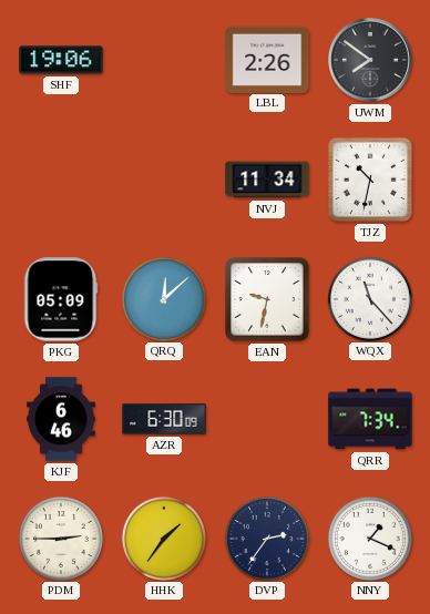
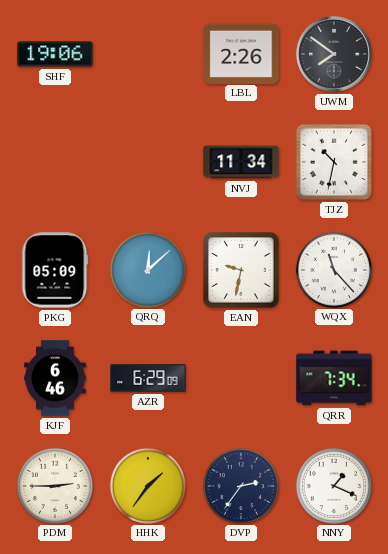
AZR: 6:30 -> 6:29 (148, 378)
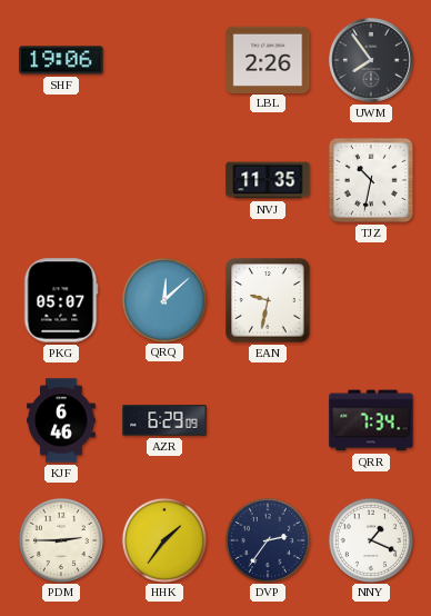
UWM: 7:51 -> 7:54 (372, 61)
NVJ: 11:34 -> 11:35 (268, 180)
PKG: 05:09 -> 05:07 (61, 300)
WQX: 11:23 -> none (333, 269)
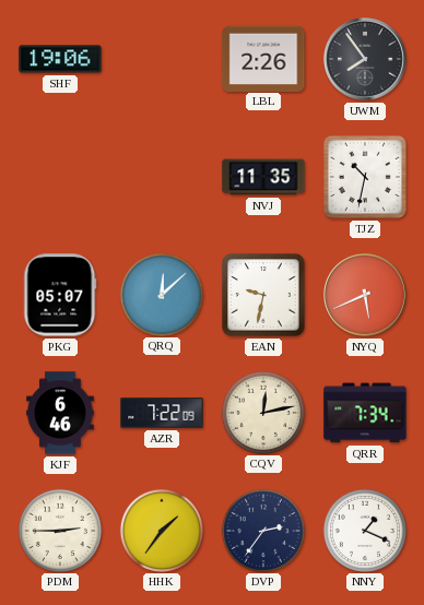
NYQ: none -> 5:41 (366, 296)
AZR: 6:29 -> 7:22 (162, 413)
CQV: none -> 12:13 (262, 412)
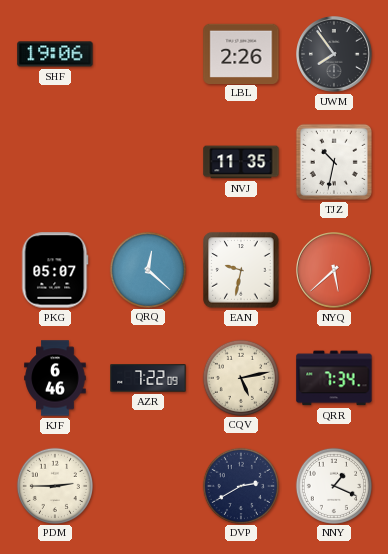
QRQ: 12:08 -> 12:22 (147, 269)
NYQ: 5:41 -> 5:38 (335, 271)
CQV: 12:13 -> 5:13 (240, 377)
HHK: 1:36 -> none (161, 530)
DVP: 2:36 -> 2:40 (240, 485)
